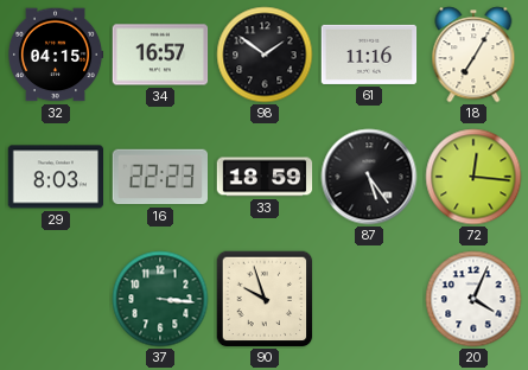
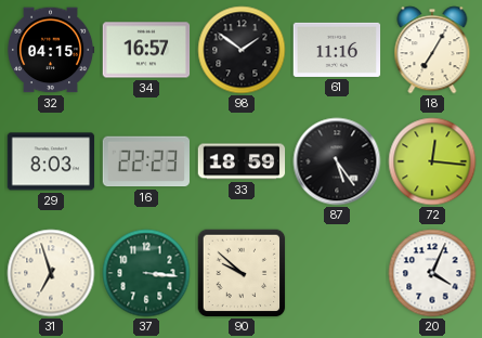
31: none -> 6:57 (51, 273)
90: 9:57 -> 9:52 (242, 273)
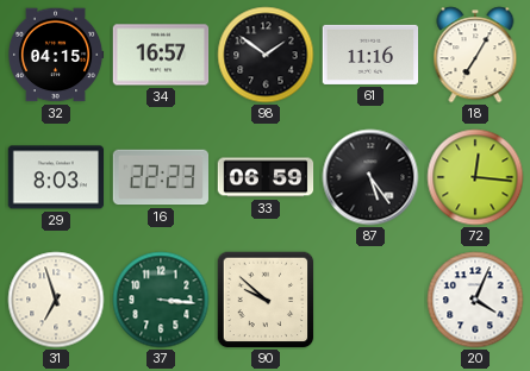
33: 18:59 -> 06:59 (266, 177)
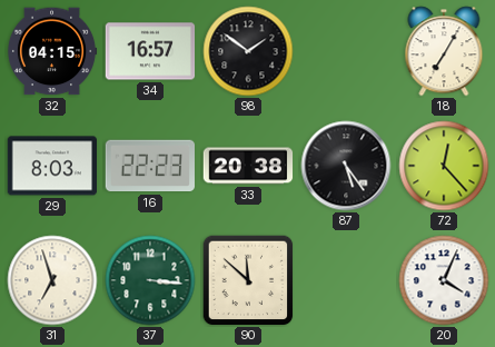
61: 11:16 -> none (370, 55)
33: 06:59 -> 20:38 (248, 166)
72: 12:16 -> 12:23 (444, 166)
90: 9:52 -> 11:52 (248, 280)
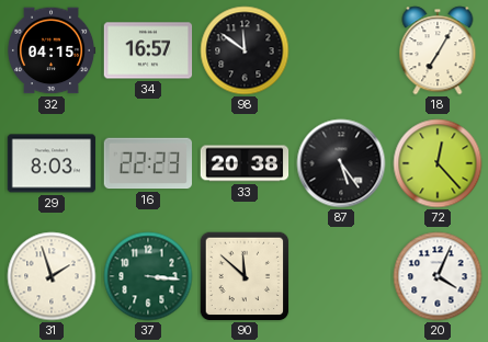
98: 1:51 -> 11:51 (245, 50)
31: 6:57 -> 1:57 (52, 276)
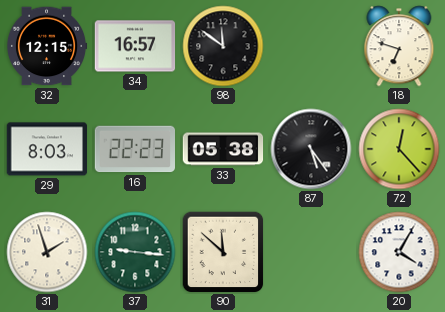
32: 04:15 -> 12:15 (47, 46)
18: 7:05 -> 6:48 (399, 46)
33: 20:38 -> 05:38 (223, 149)
37: 3:16 -> 9:16 (135, 252)
20: 4:04 -> 4:05 (399, 252)
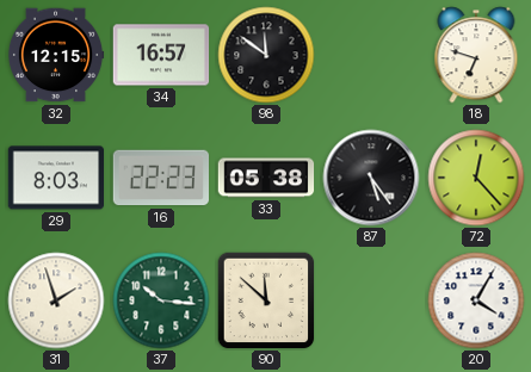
37: 9:16 -> 10:16 (161, 300)
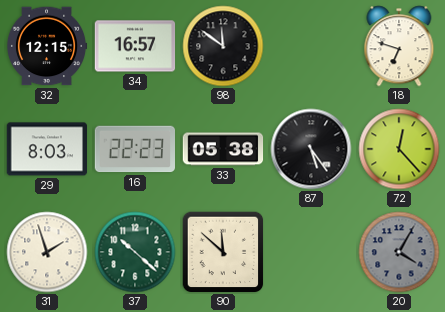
37: 10:16 -> 10:22 (135, 252)
20 dial: white -> grey (399, 252)
